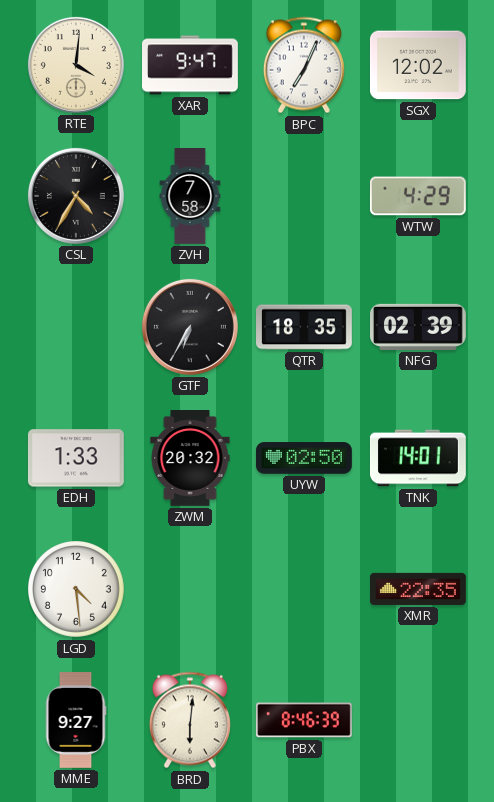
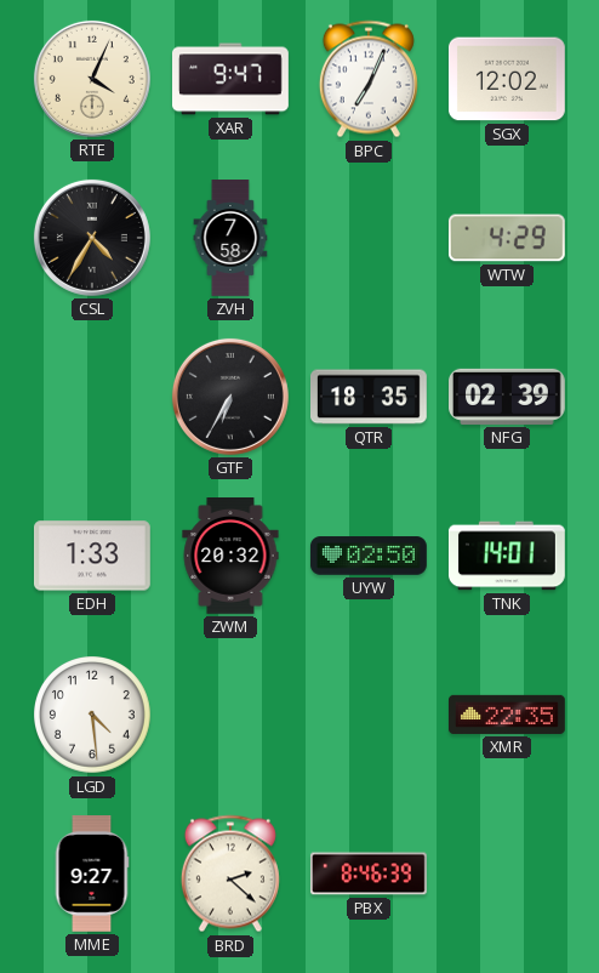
RTE: 4:01 -> 4:04 (92, 79)
BRD: 6:01 -> 2:22 (230, 874)
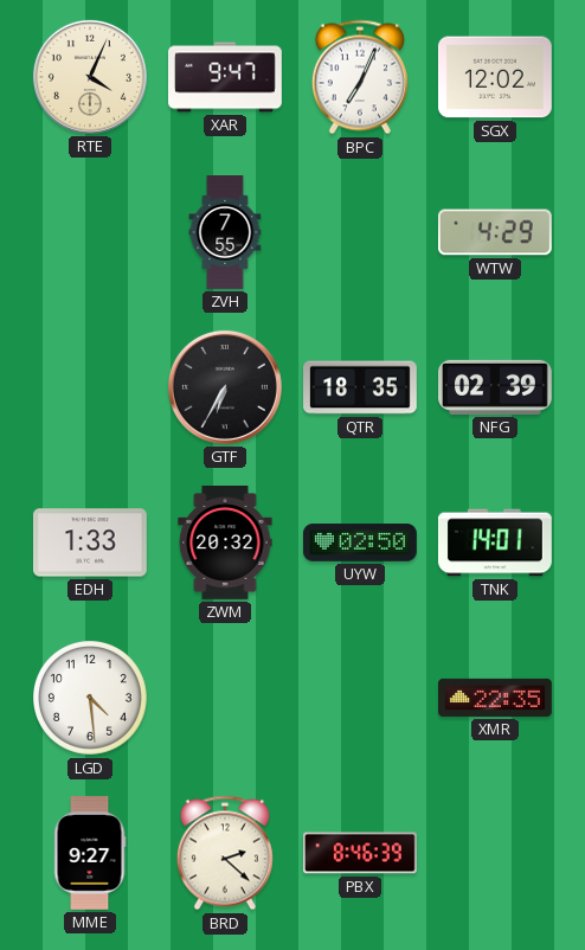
CSL: 4:35 -> none (92, 238)
ZVH: 7:58 -> 7:55 (225, 233)
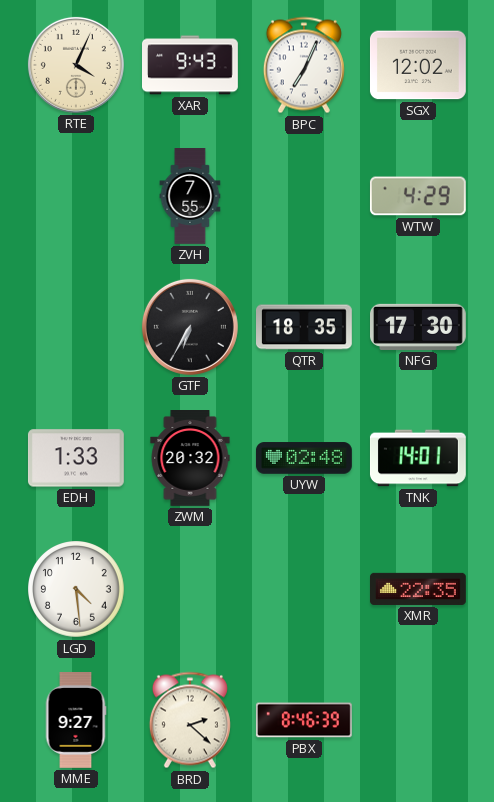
XAR: 9:47 -> 9:43 (191, 65)
NFG: 02:39 -> 17:30 (419, 327)
UYW: 02:50 -> 02:48 (304, 458)
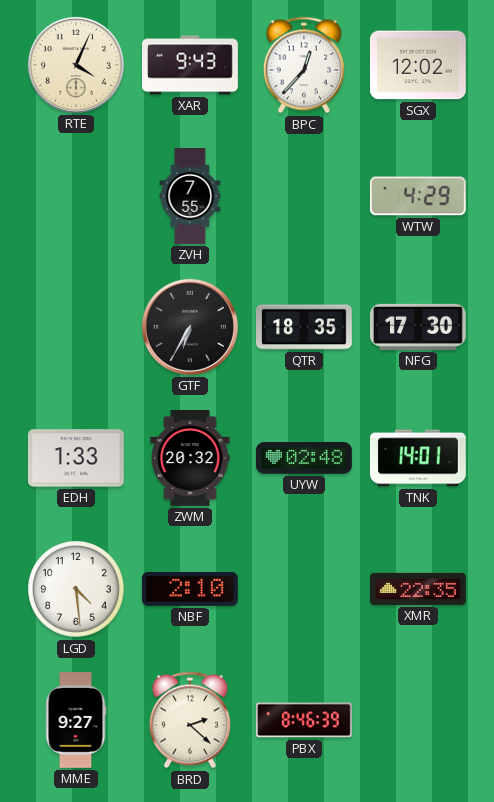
BPC: 7:04 -> 12:37 (304, 65)
NBF: none -> 2:10 (190, 589)
